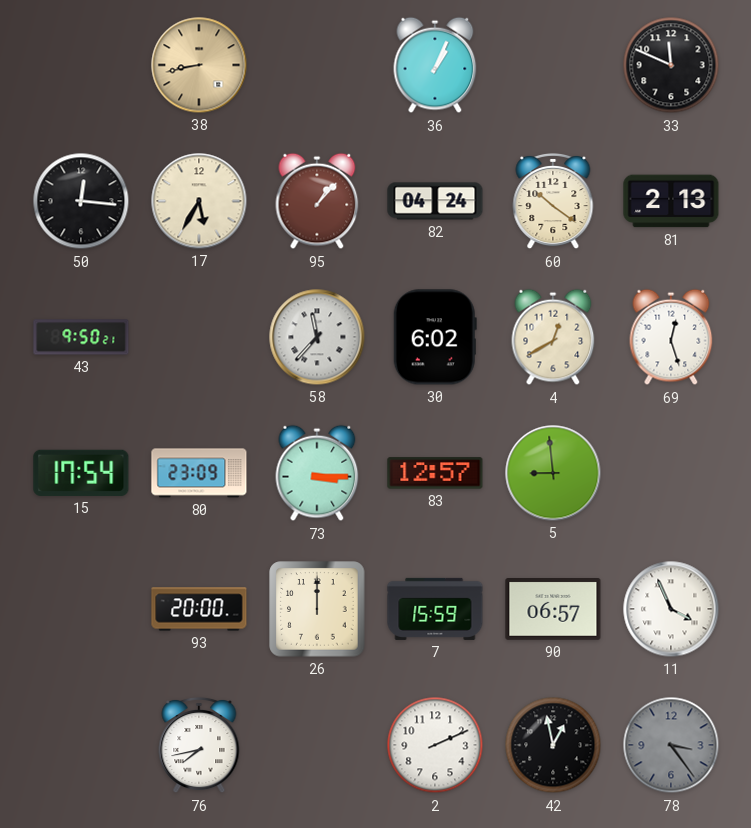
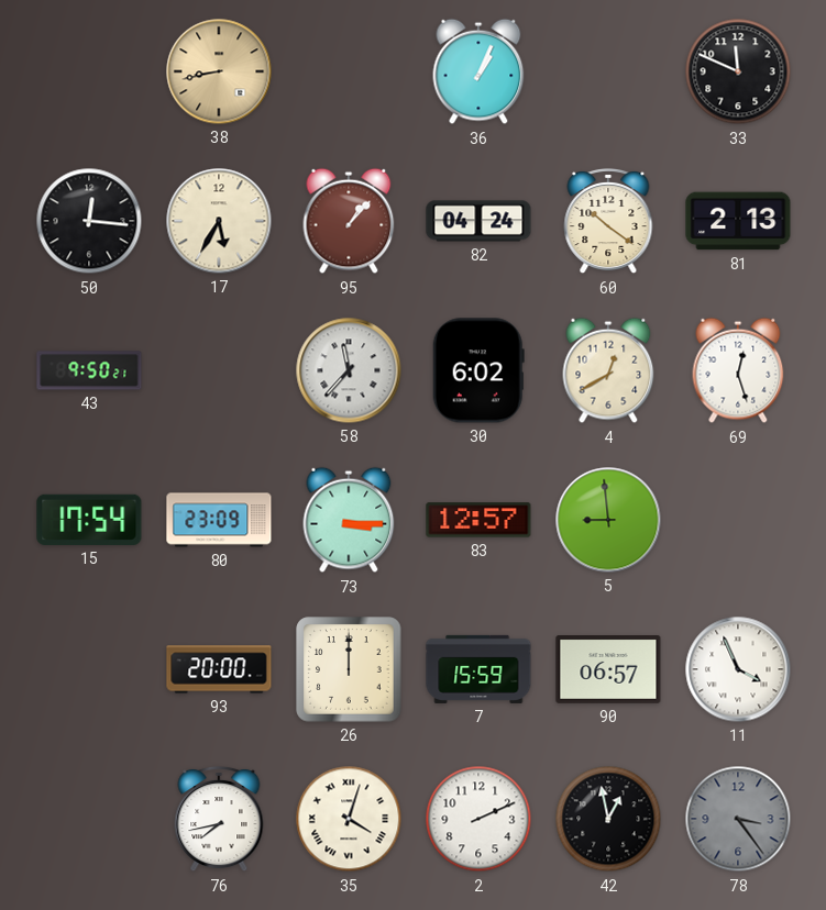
35: none -> 4:03 (349, 819)
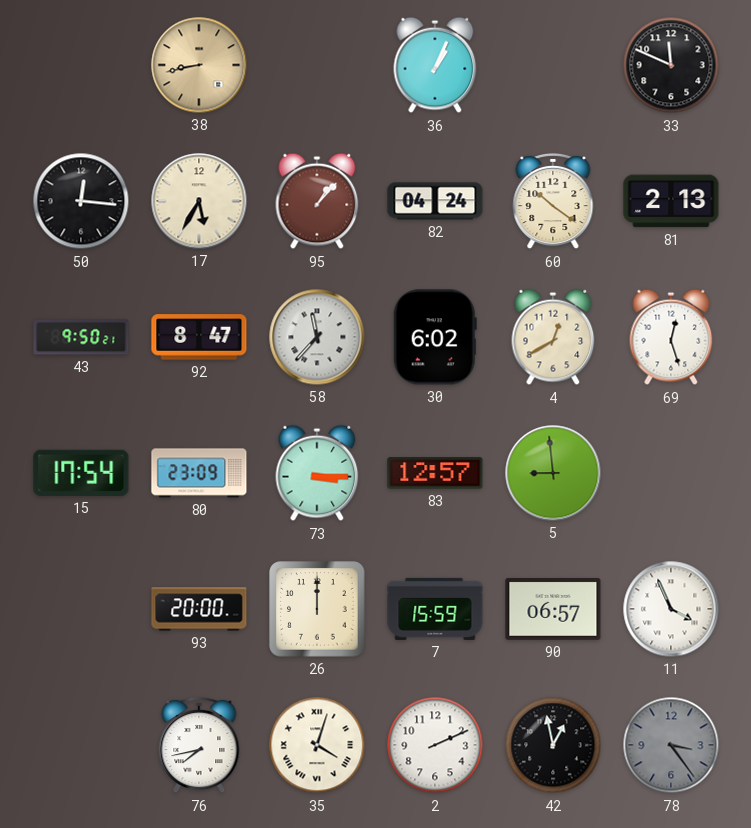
92: none -> 8:47 (199, 337)
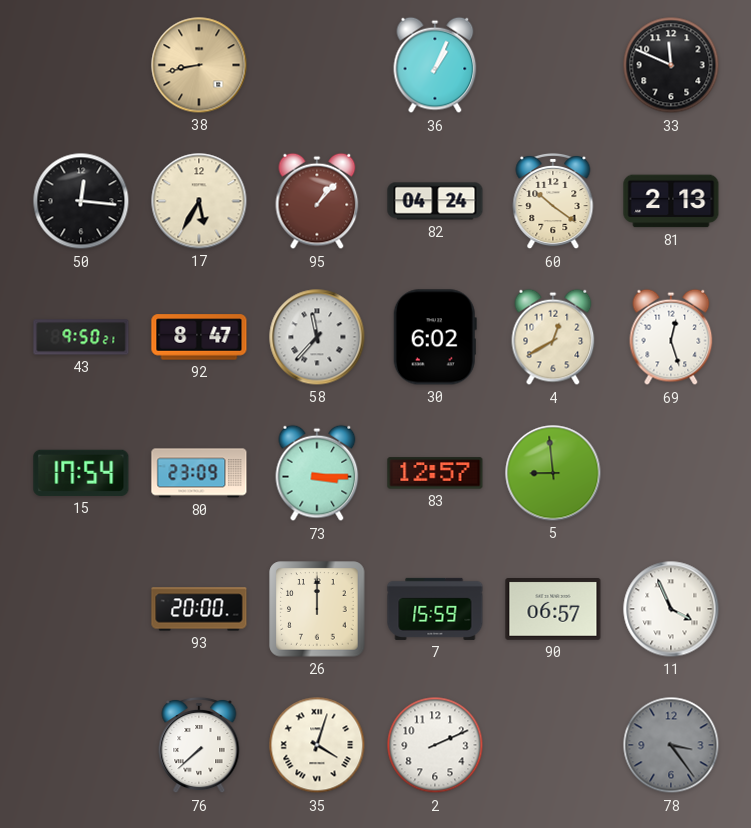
76: 7:43 -> 7:38 (199, 745)
42: 12:58 -> none (553, 745)
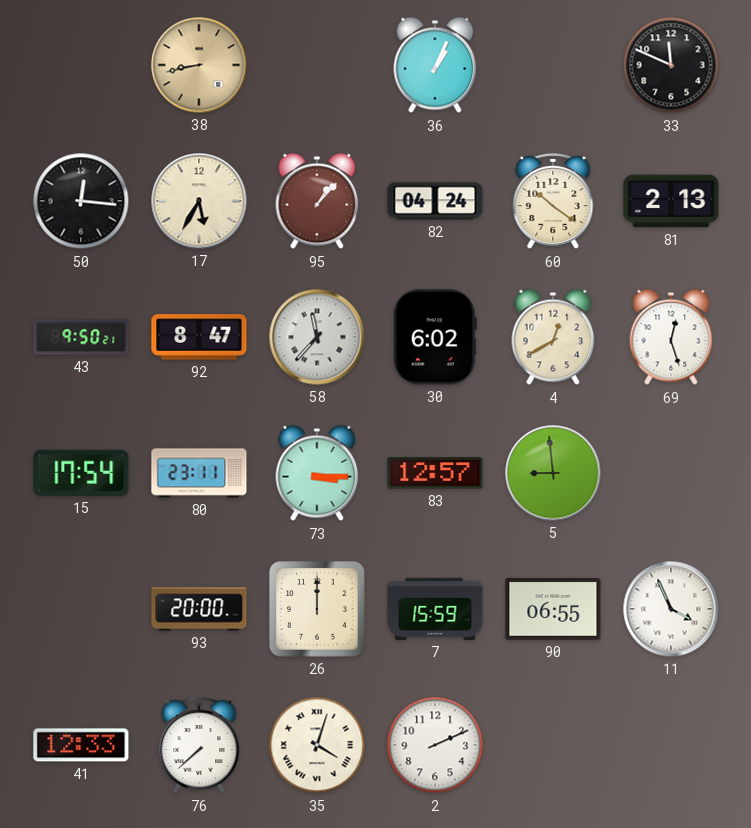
80: 23:09 -> 23:11 (199, 473)
90: 06:57 -> 06:55 (553, 609)
41: none -> 12:33 (81, 745)
78: 3:24 -> none (671, 745)
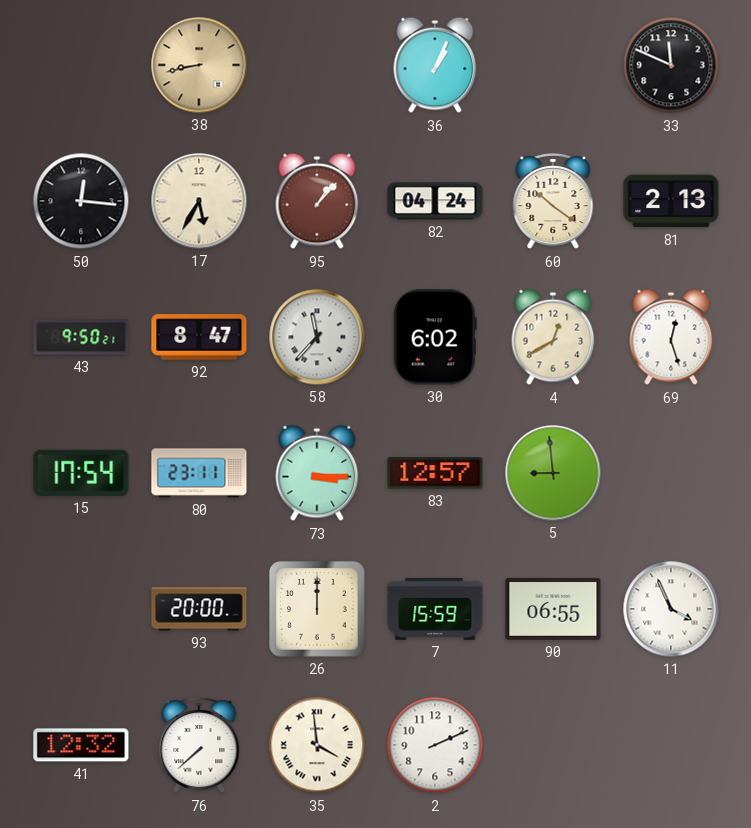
41: 12:33 -> 12:32 (81, 745)
35: 4:03 -> 3:59 (317, 745)
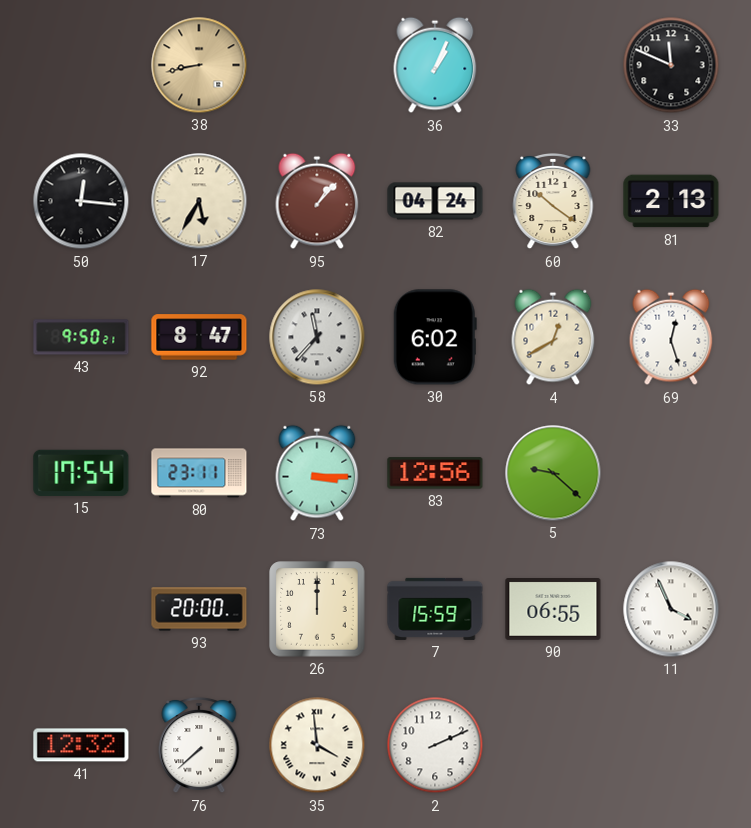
83: 12:57 -> 12:56 (435, 473)
5: 8:59 -> 9:22 (553, 473)
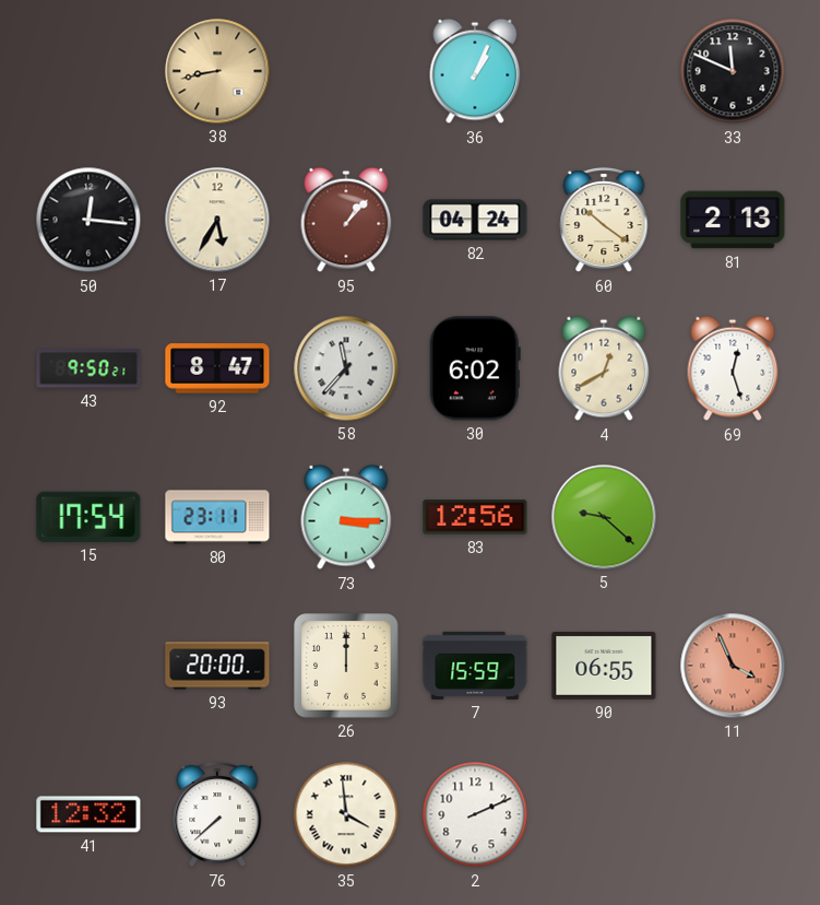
11 dial: white -> salmon (733, 666)
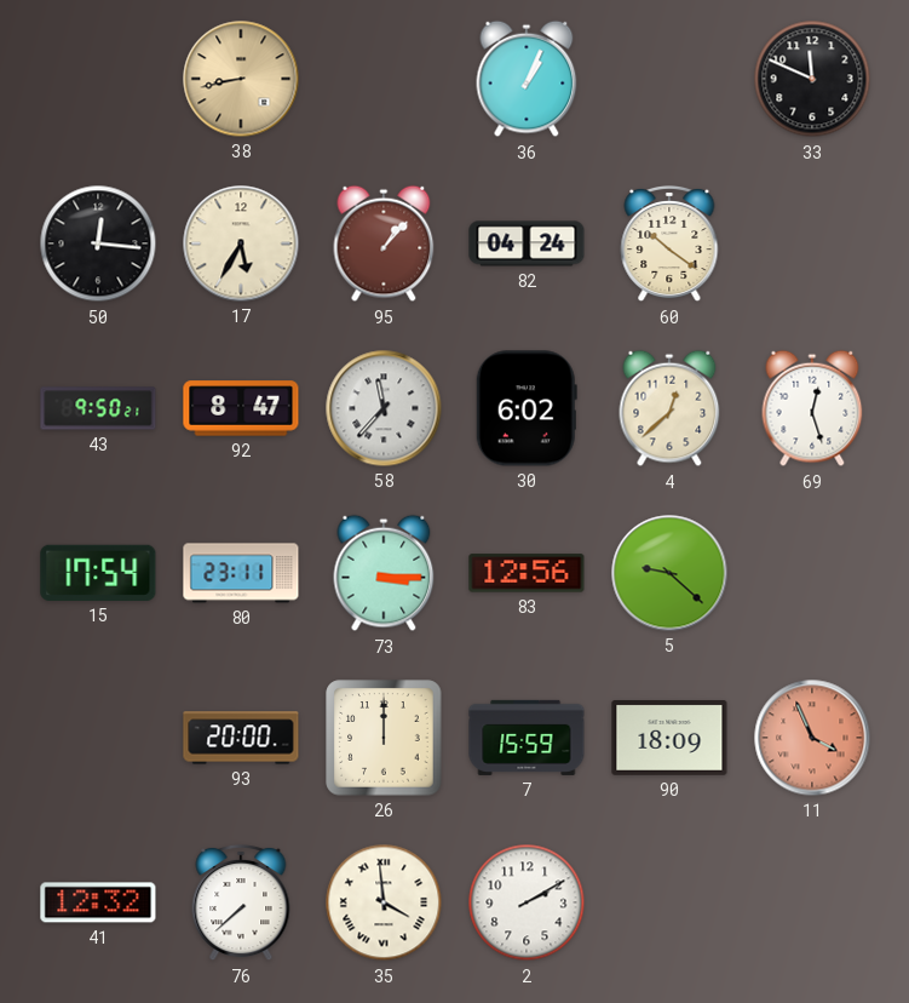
81: 2:13 -> none (733, 220)
4: 12:40 -> 12:38 (669, 408)
90: 06:55 -> 18:09 (669, 738)
2: 2:11 -> 2:10 (527, 902)
